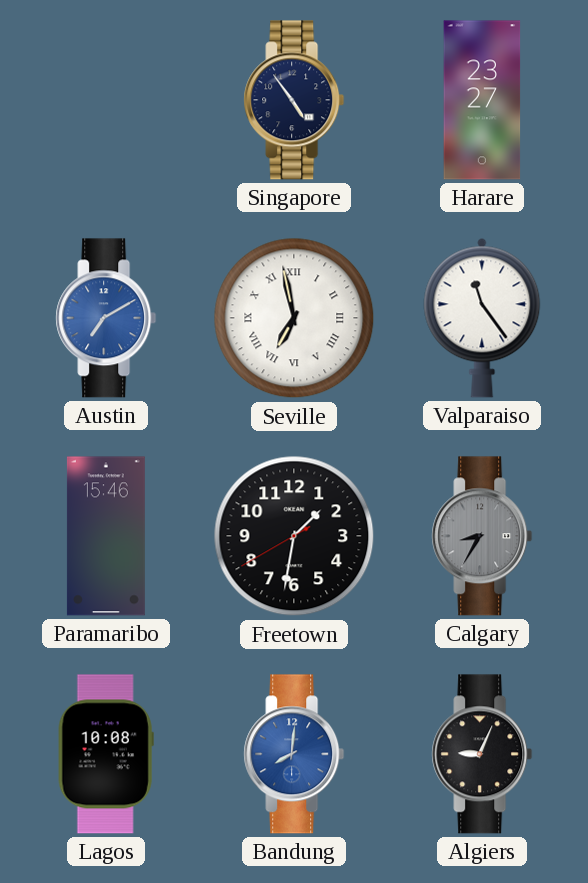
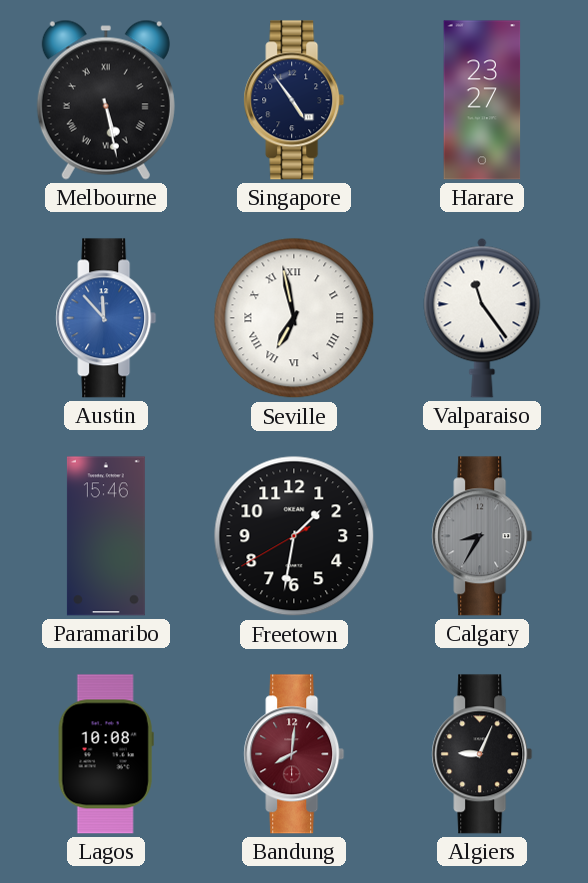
Melbourne: none -> 5:28 (106, 100)
Austin: 7:10 -> 11:53 (106, 318)
Bandung dial: blue -> burgundy (294, 754)
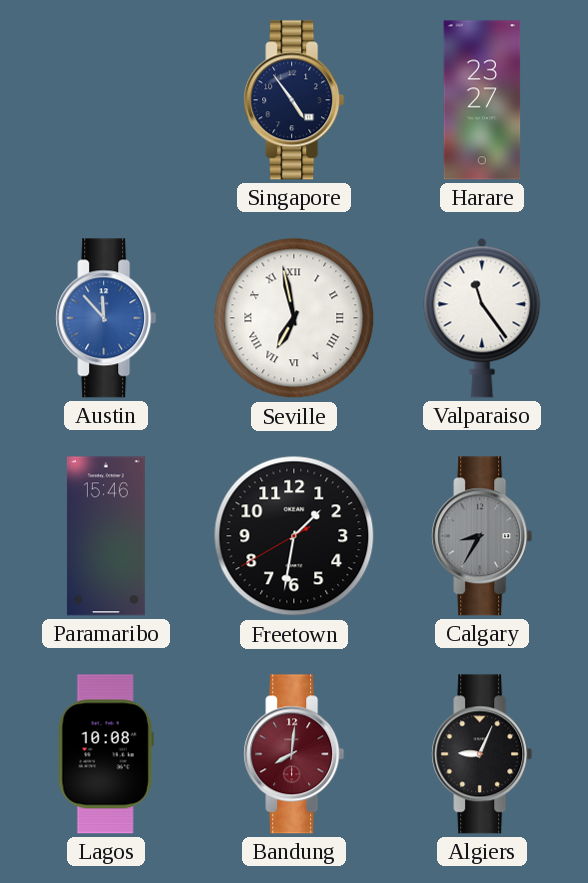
Melbourne: 5:28 -> none (106, 100)
